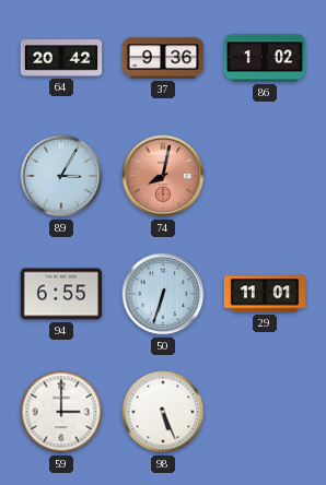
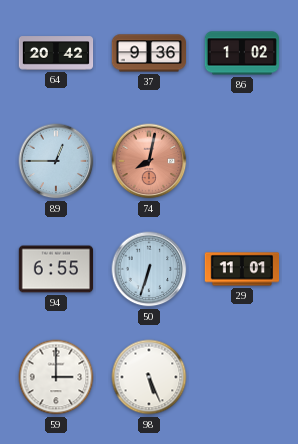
89: 3:05 -> 12:45 (56, 161)
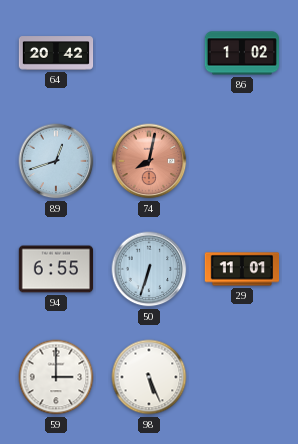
37: 9:36 -> none (149, 53)
89: 12:45 -> 12:42 (56, 161)
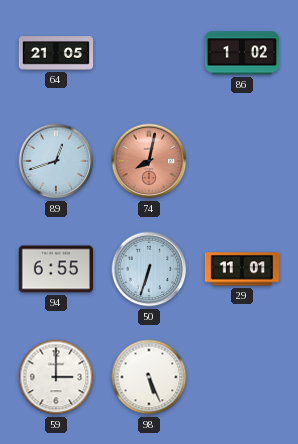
64: 20:42 -> 21:05 (56, 53)
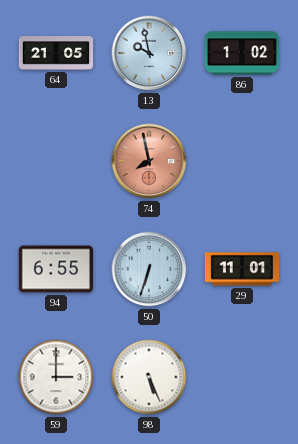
13: none -> 9:58 (149, 53)
89: 12:42 -> none (56, 161)
74: 8:02 -> 7:58 (149, 161)
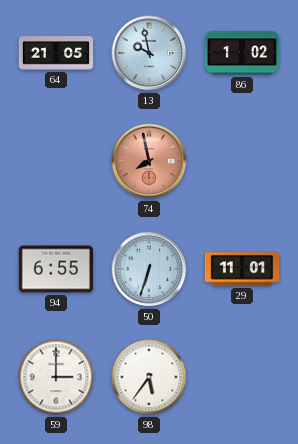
98: 5:26 -> 5:36 (149, 377)
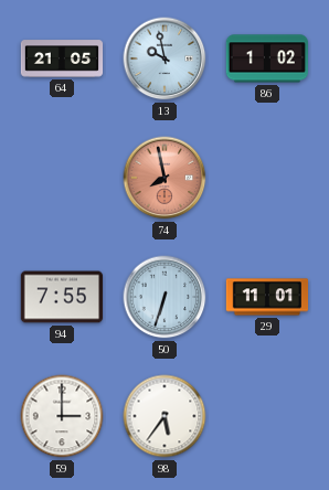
94: 6:55 -> 7:55 (62, 297)
